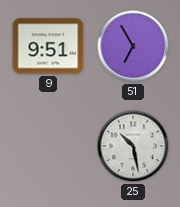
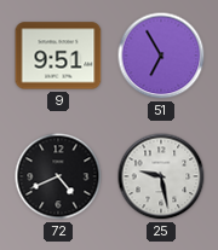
72: none -> 4:41 (58, 176)
25: 10:28 -> 9:28 (161, 176)
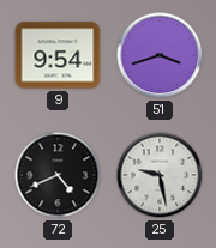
9: 9:51 -> 9:54 (58, 55)
51: 6:55 -> 3:42 (160, 55)
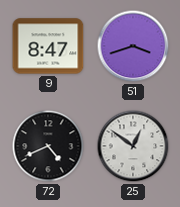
9: 9:54 -> 8:47 (48, 46)
25: 9:28 -> 12:51 (133, 146)
